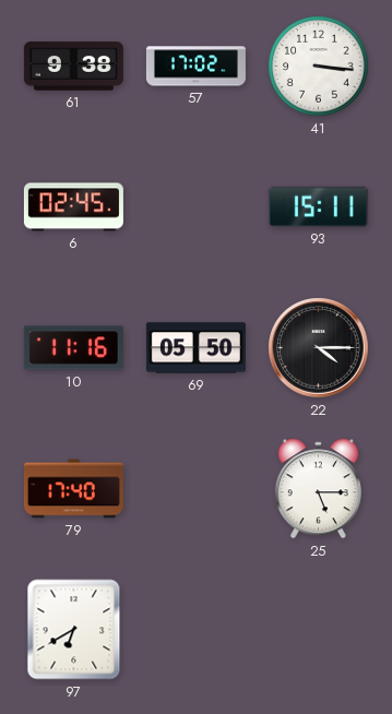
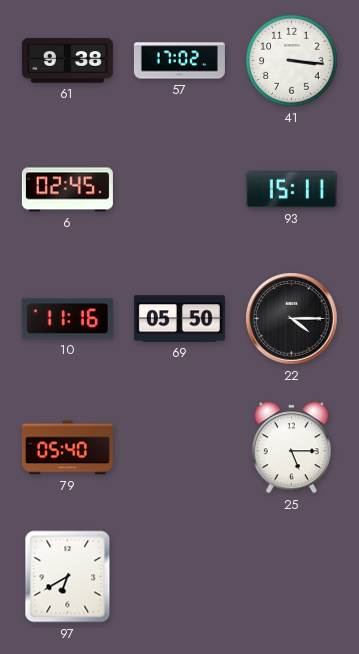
79: 17:40 -> 05:40 (67, 448)
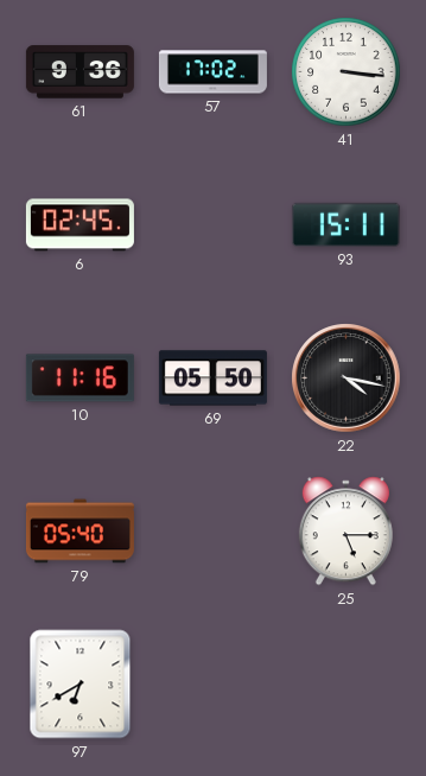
61: 9:38 -> 9:36 (80, 72)
22: 4:15 -> 4:17 (346, 379)
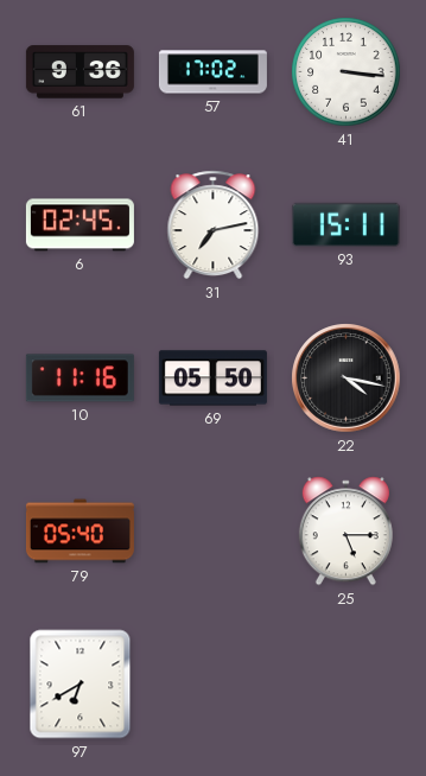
31: none -> 7:13 (214, 225)
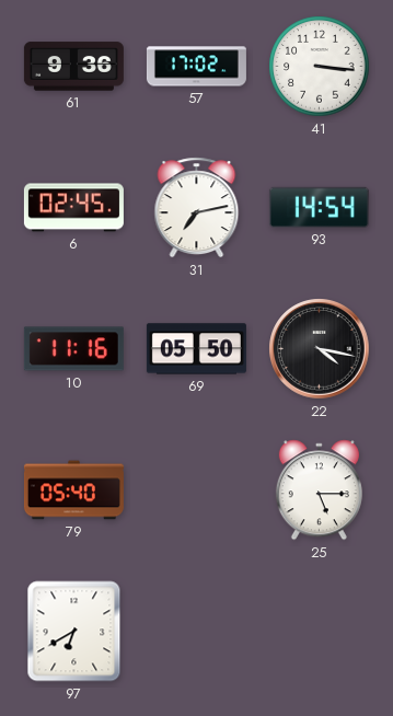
93: 15:11 -> 14:54 (319, 207)
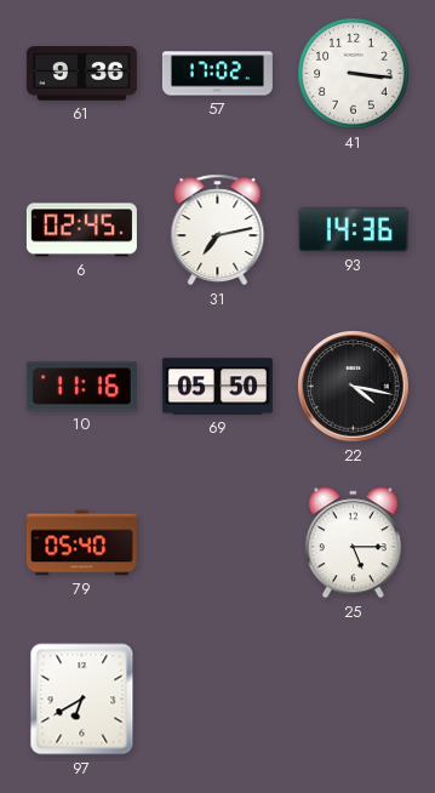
93: 14:54 -> 14:36 (353, 229)
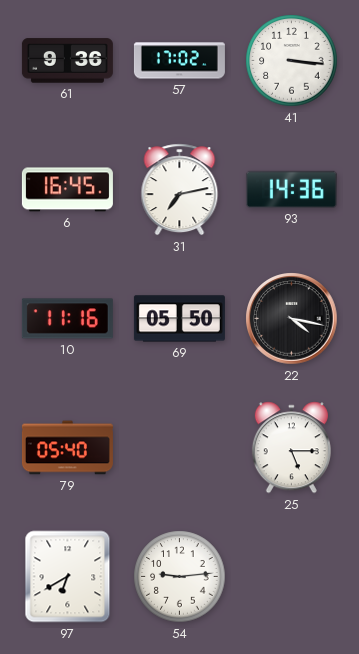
6: 02:45 -> 16:45 (67, 190)
54: none -> 9:14 (180, 577)
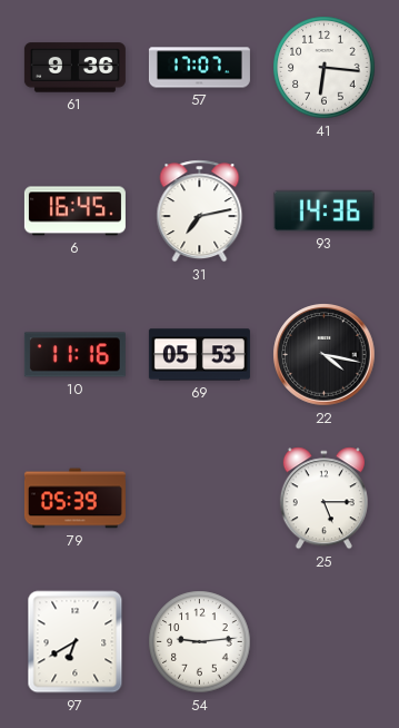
57: 17:02 -> 17:07 (199, 68)
41: 3:16 -> 6:16 (325, 68)
69: 05:50 -> 05:53 (199, 355)
79: 05:40 -> 05:39 (74, 499)
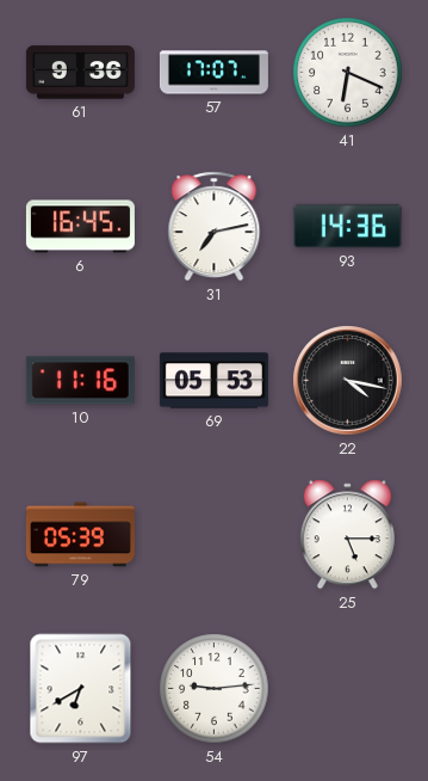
41: 6:16 -> 6:19 (348, 73)
